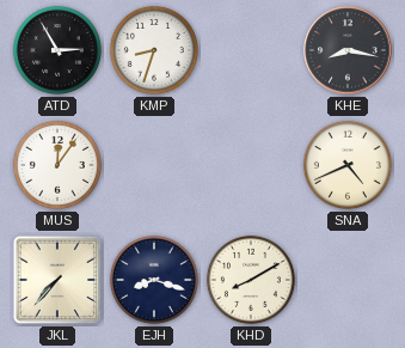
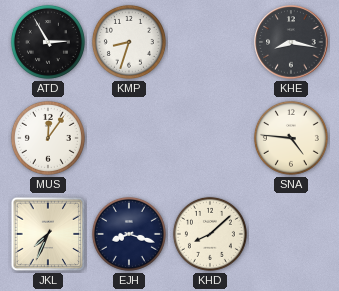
SNA: 4:41 -> 4:46 (291, 138)
JKL: 7:37 -> 7:34 (48, 234)
KHD: 8:10 -> 8:08 (210, 234)
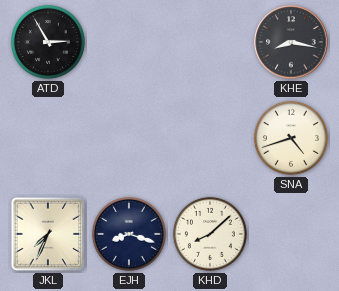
KMP: 8:33 -> none (129, 42)
MUS: 12:06 -> none (48, 138)
SNA: 4:46 -> 4:42 (291, 138)
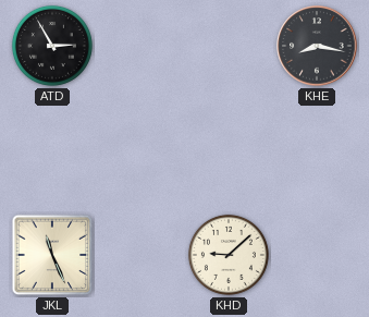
SNA: 4:42 -> none (291, 138)
JKL: 7:34 -> 11:26 (52, 255)
EJH: 8:18 -> none (129, 234)
KHD: 8:08 -> 9:08 (229, 255)
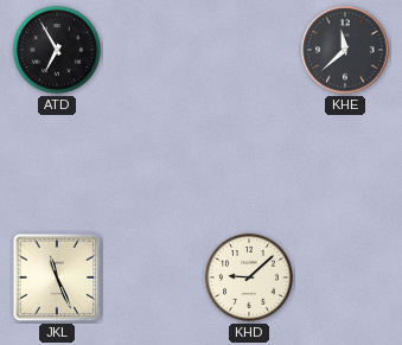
ATD: 2:55 -> 6:55 (57, 50)
KHE: 8:17 -> 11:38 (345, 50)
